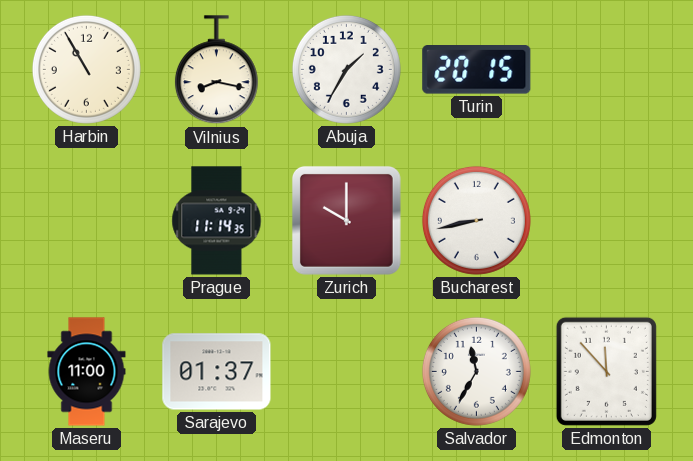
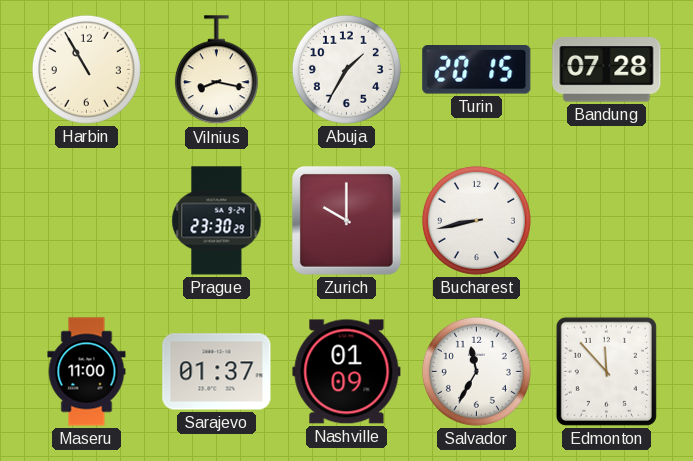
Bandung: none -> 07:28 (607, 70)
Prague: 11:14 -> 23:30 (217, 221)
Nashville: none -> 01:09 (347, 372)
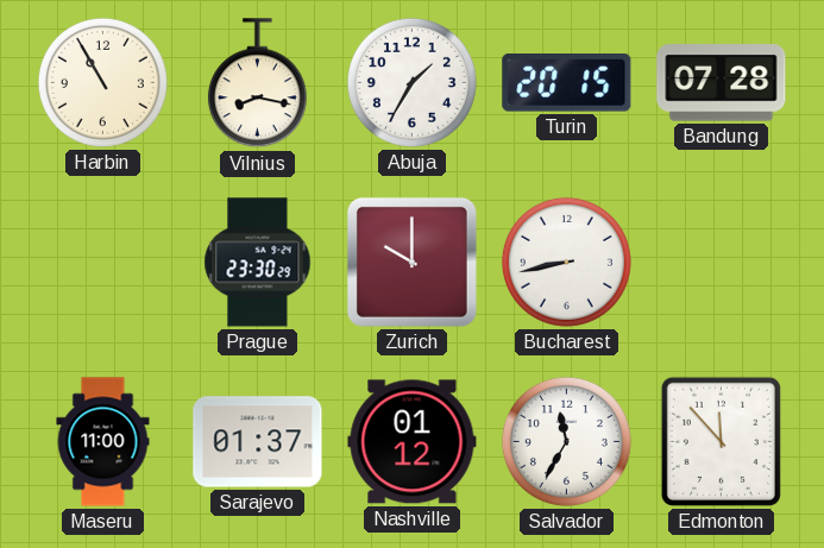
Nashville: 01:09 -> 01:12 (413, 442)
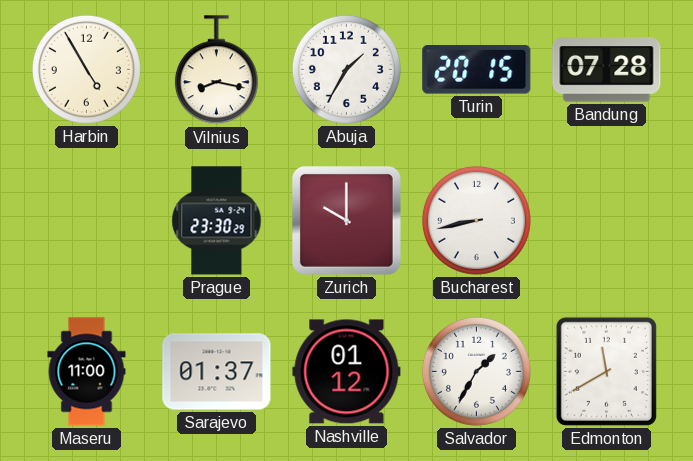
Harbin: 10:55 -> 4:55 (86, 69)
Salvador: 11:35 -> 1:35 (476, 371)
Edmonton: 11:53 -> 11:40 (606, 371)
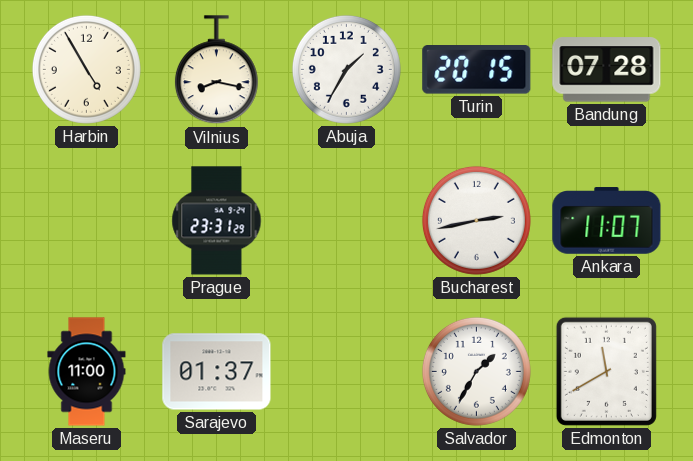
Prague: 23:30 -> 23:31 (217, 221)
Zurich: 10:00 -> none (346, 220)
Bucharest: 8:43 -> 2:43 (476, 220)
Ankara: none -> 11:07 (607, 221)
Nashville: 01:12 -> none (347, 372)
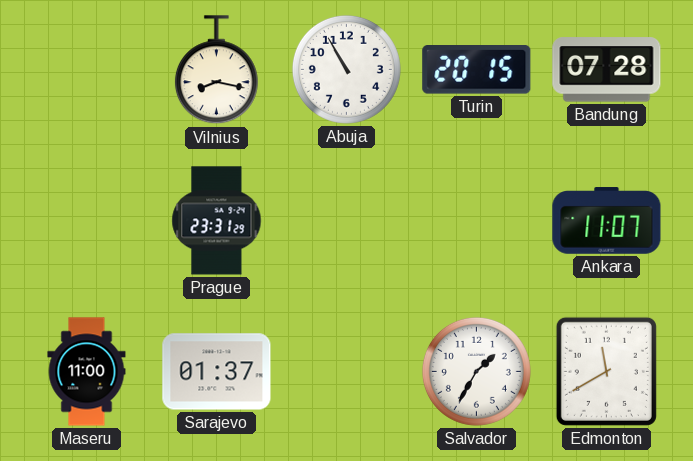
Harbin: 4:55 -> none (86, 69)
Abuja: 1:35 -> 10:55 (346, 69)
Bucharest: 2:43 -> none (476, 220)
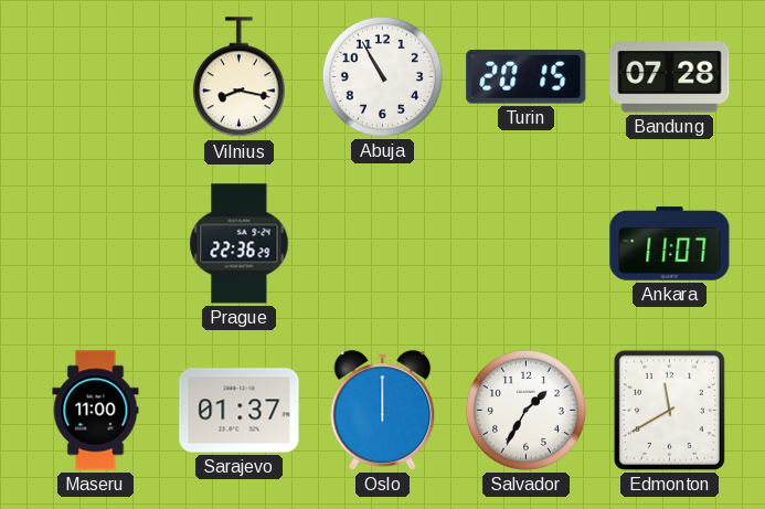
Prague: 23:31 -> 22:36 (240, 244)
Oslo: none -> 12:00 (383, 411)
